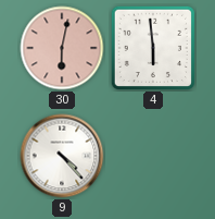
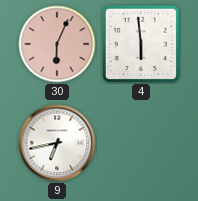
30: 6:02 -> 6:04 (57, 44)
9: 4:23 -> 6:43 (57, 143)
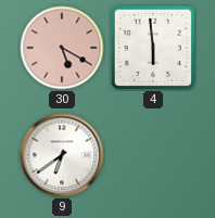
30: 6:04 -> 5:20 (62, 48)
9: 6:43 -> 6:39 (62, 155)
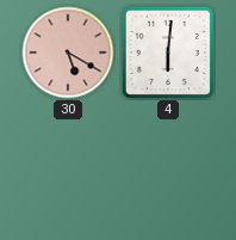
4: 5:59 -> 6:01 (167, 51)
9: 6:39 -> none (62, 155)
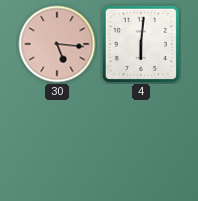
30: 5:20 -> 5:16 (57, 44)
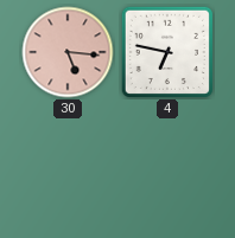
4: 6:01 -> 6:47 (166, 51)
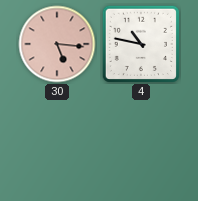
4: 6:47 -> 10:47 (140, 43)
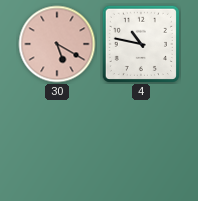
30: 5:16 -> 5:20 (57, 44)
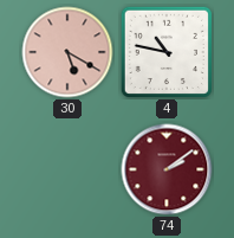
74: none -> 2:09 (167, 169)
